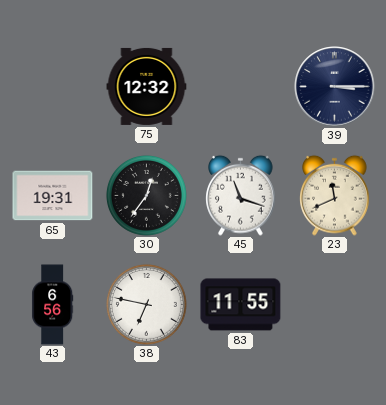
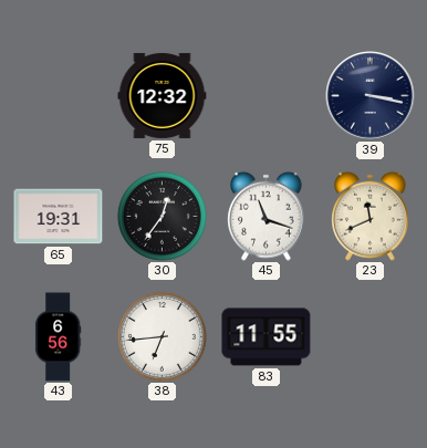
39: 3:15 -> 3:17 (371, 96)
38: 6:47 -> 6:44 (162, 336)
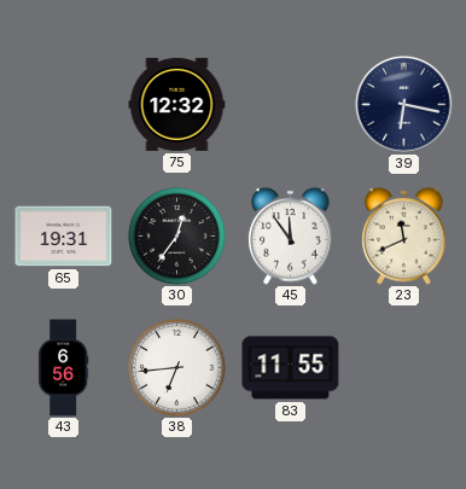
39: 3:17 -> 6:17 (404, 105)
45: 11:18 -> 11:54 (291, 235)
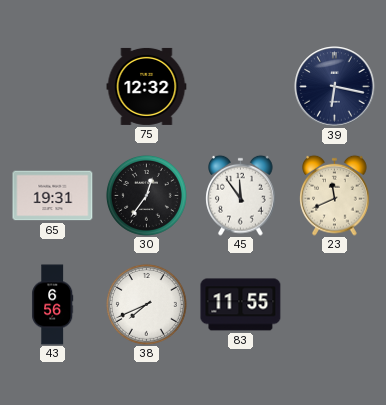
38: 6:44 -> 7:41 (146, 304)
